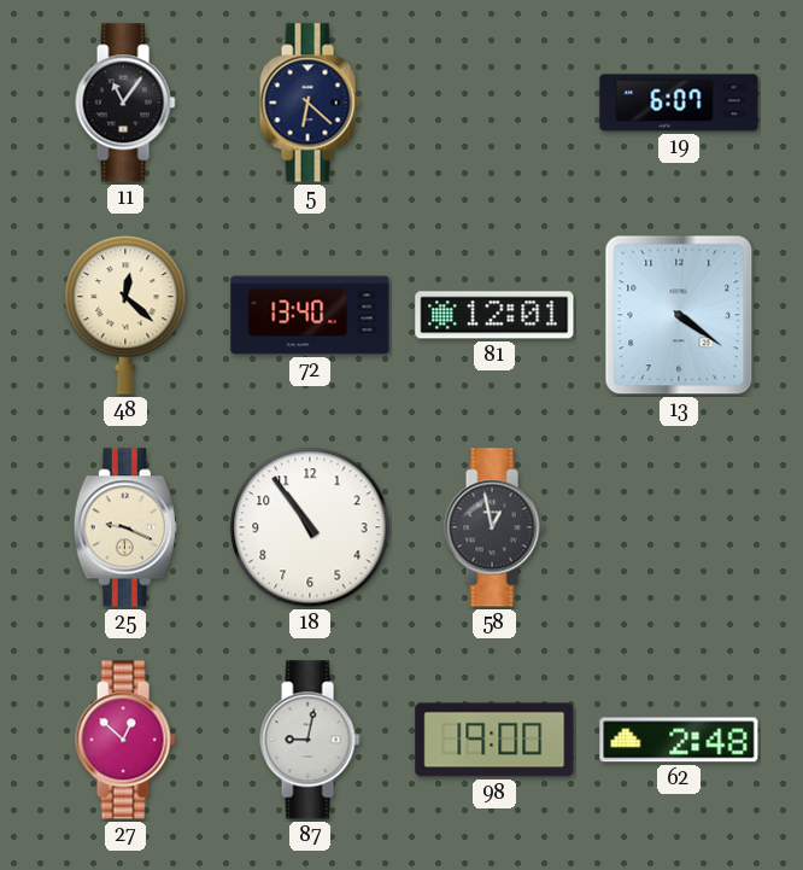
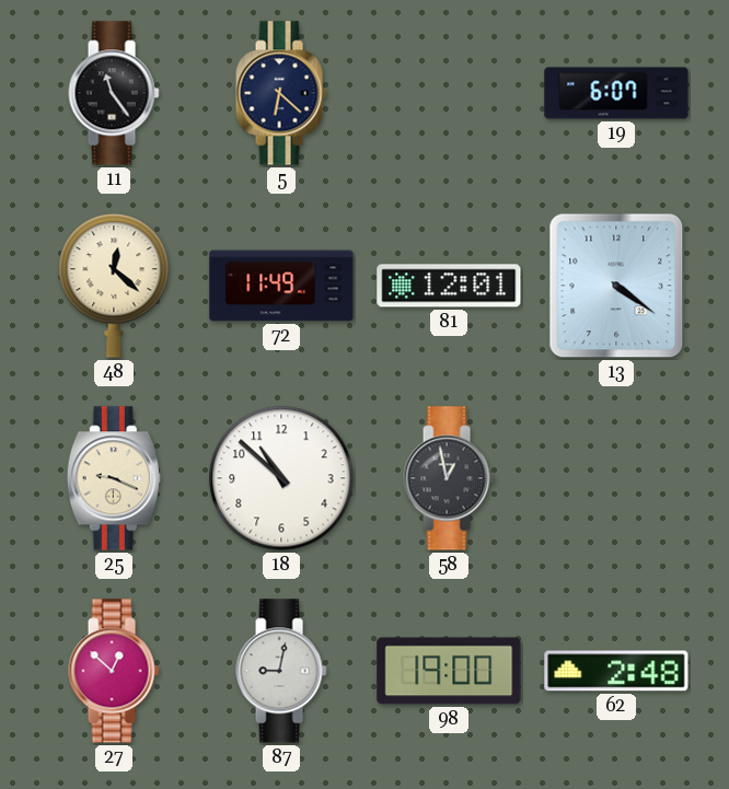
11: 11:06 -> 11:24 (114, 93)
72: 13:40 -> 11:49 (281, 286)
18: 10:54 -> 10:52 (281, 478)
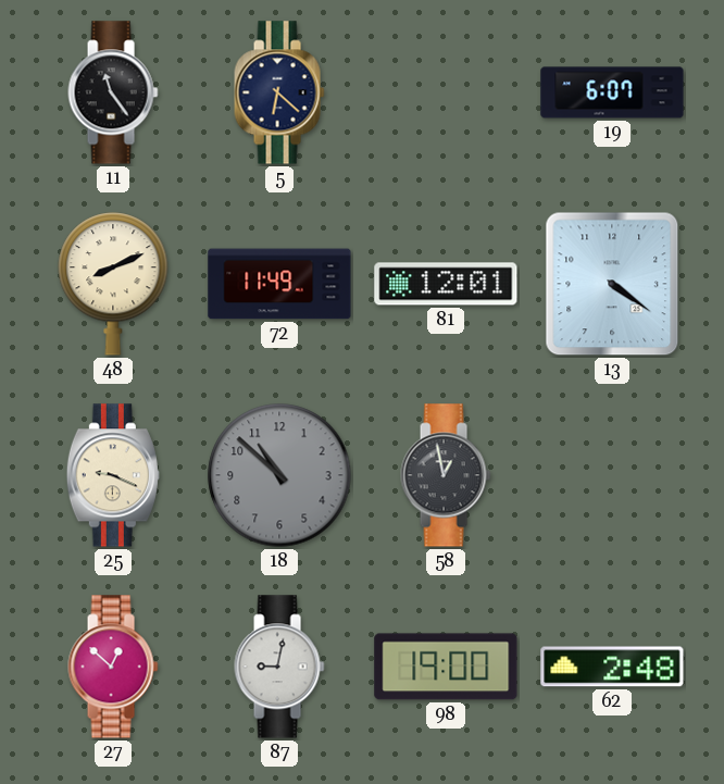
48: 12:22 -> 8:11 (113, 284)
18 dial: white -> grey (279, 475)
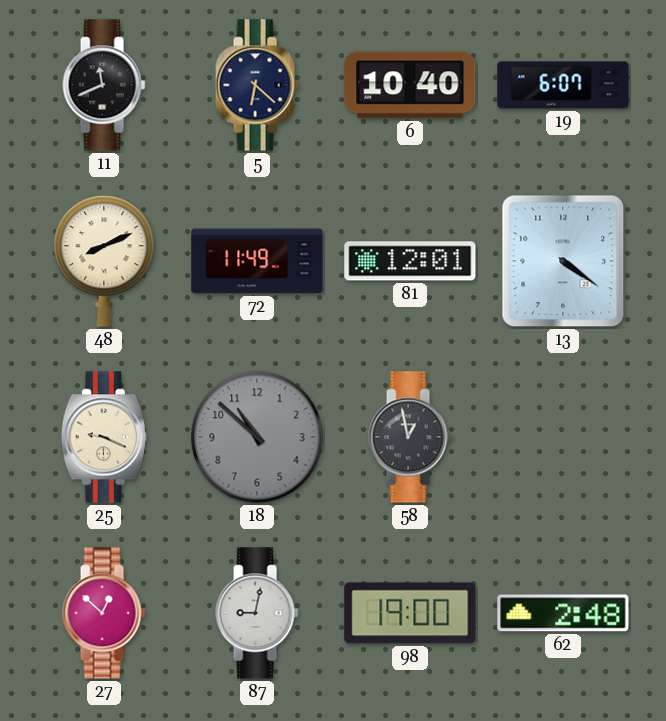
11: 11:24 -> 11:41 (104, 85)
6: none -> 10:40 (410, 85)
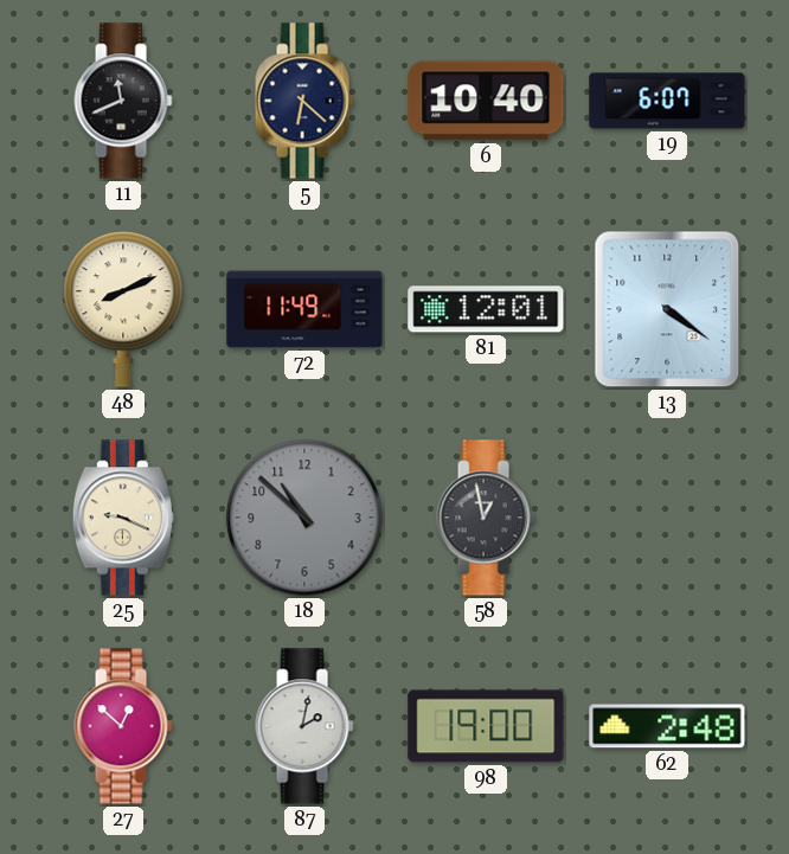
87: 9:02 -> 2:02 (304, 726)
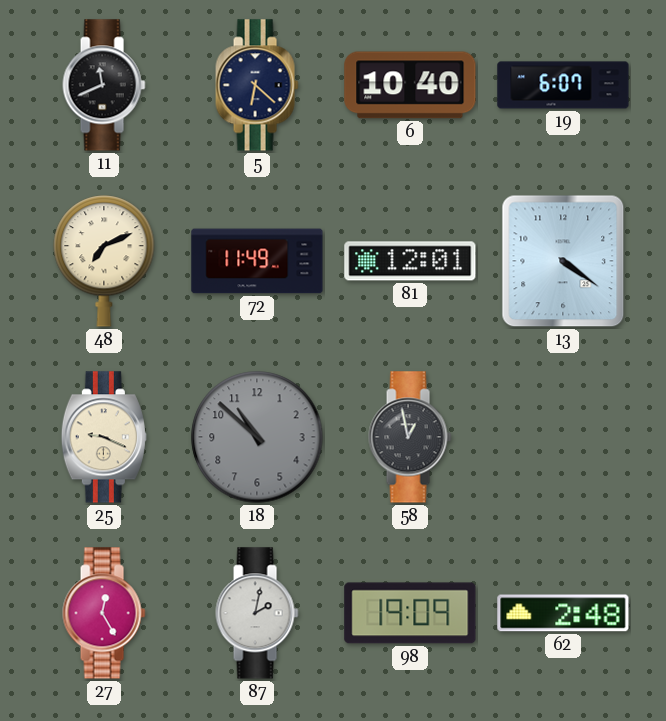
48: 8:11 -> 7:11 (104, 261)
27: 12:52 -> 12:25 (104, 613)
98: 19:00 -> 19:09 (410, 613)
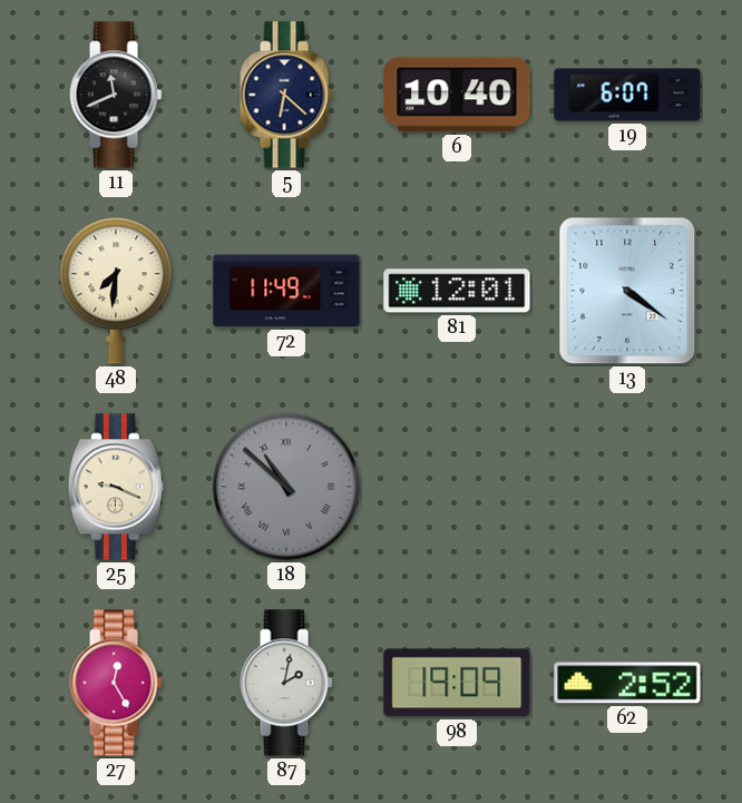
48: 7:11 -> 7:31 (116, 291)
18 numerals: Arabic -> Roman (286, 487)
58: 12:58 -> none (410, 437)
62: 2:48 -> 2:52 (627, 683)
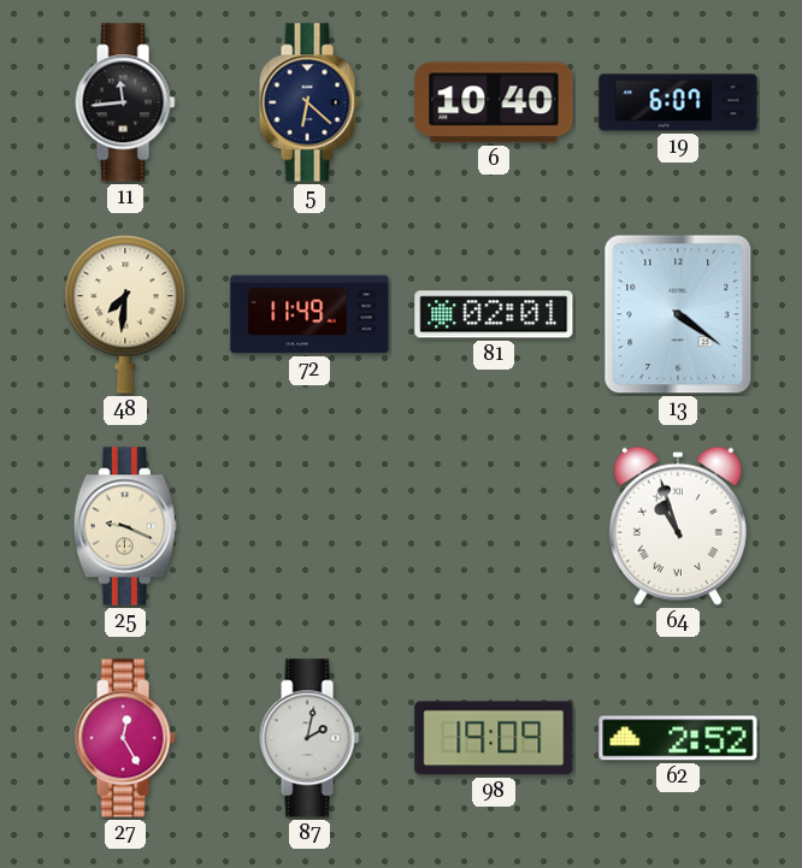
11: 11:41 -> 11:44 (125, 102)
81: 12:01 -> 02:01 (494, 314)
18: 10:52 -> none (286, 487)
64: none -> 10:57 (678, 526)
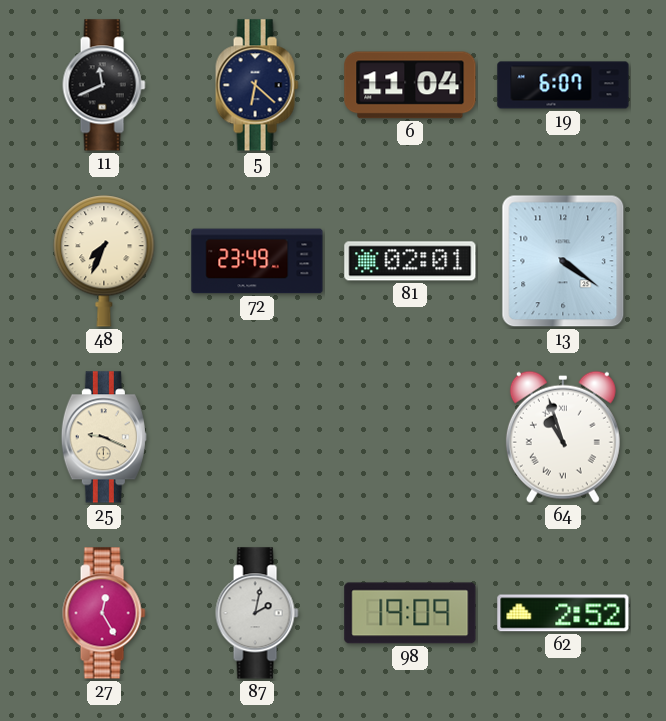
11: 11:44 -> 11:41 (104, 85)
6: 10:40 -> 11:04 (410, 85)
48: 7:31 -> 7:34 (104, 261)
72: 11:49 -> 23:49 (257, 261)
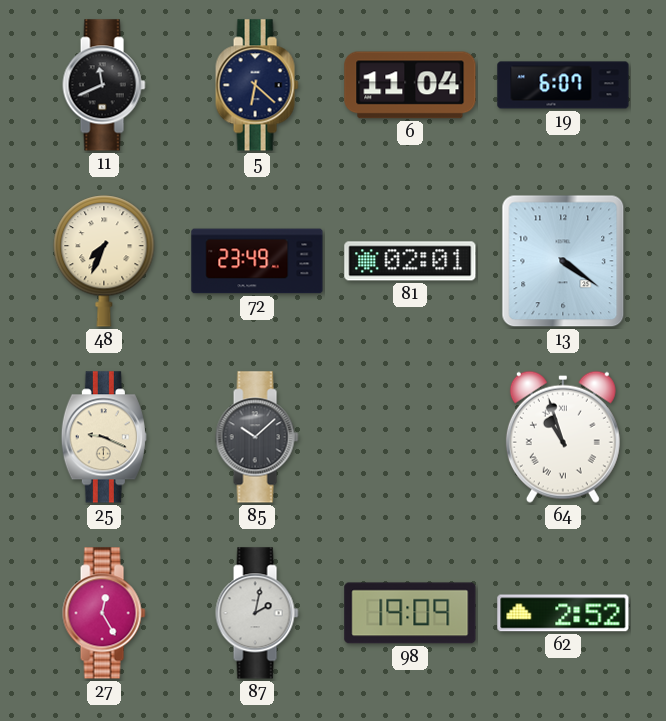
85: none -> 10:08 (257, 437)
